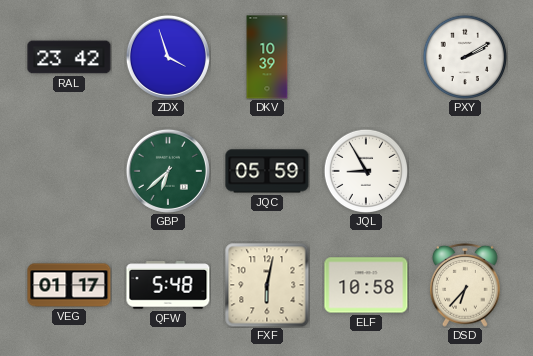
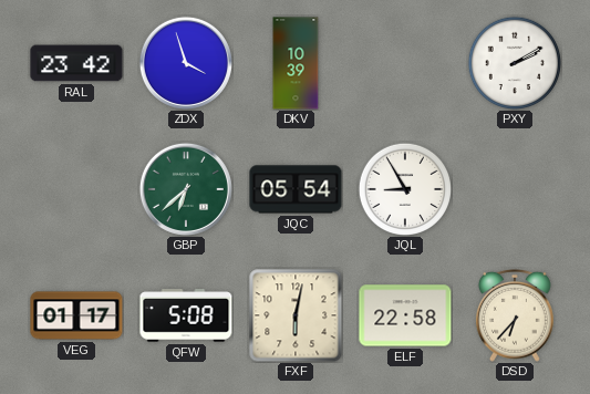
JQC: 05:59 -> 05:54 (296, 189)
QFW: 5:48 -> 5:08 (186, 315)
ELF: 10:58 -> 22:58 (405, 315)
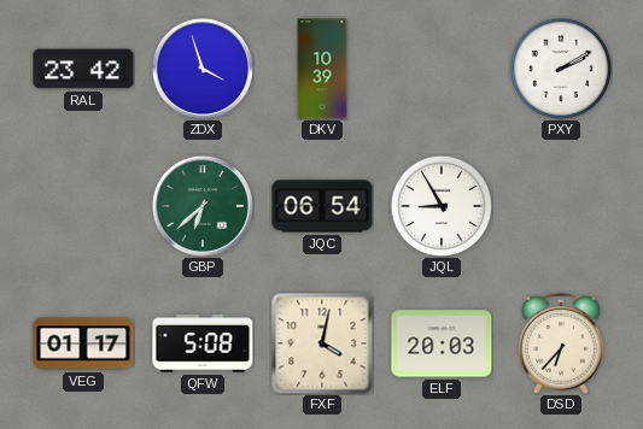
JQC: 05:54 -> 06:54 (322, 206)
FXF: 6:02 -> 4:02 (322, 343)
ELF: 22:58 -> 20:03 (442, 343)
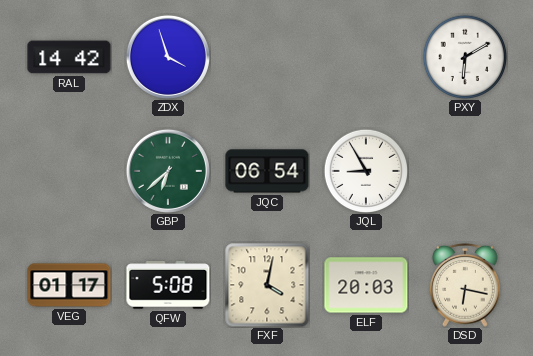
RAL: 23:42 -> 14:42 (69, 57)
DKV: 10:39 -> none (322, 69)
PXY: 2:10 -> 6:10 (464, 56)
DSD: 6:37 -> 6:17 (465, 285)
